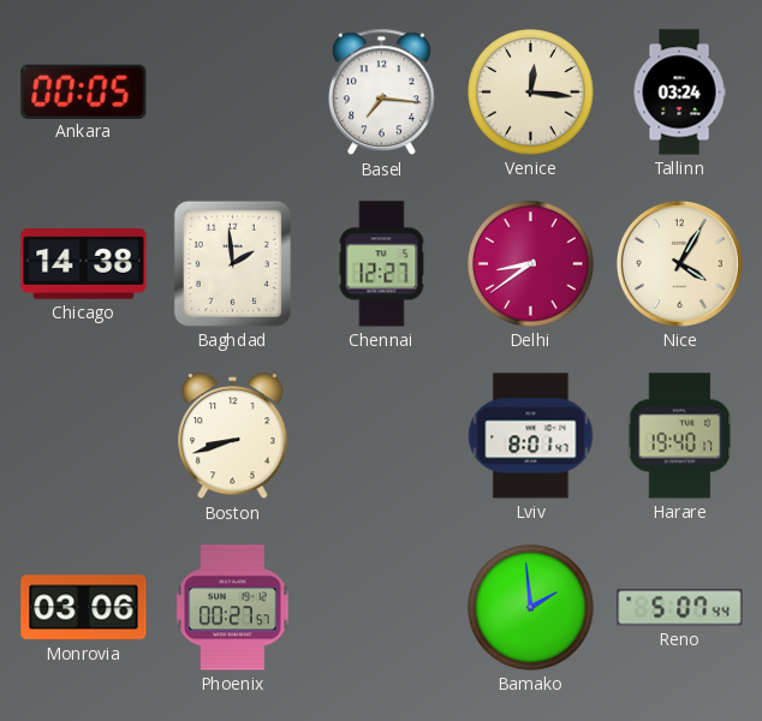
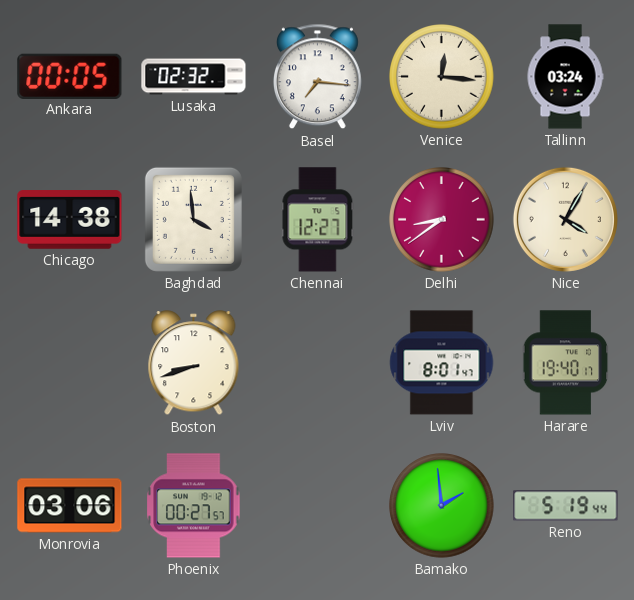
Lusaka: none -> 02:32 (194, 77)
Baghdad: 1:59 -> 3:59 (193, 219)
Reno: 5:07 -> 5:19 (566, 506)
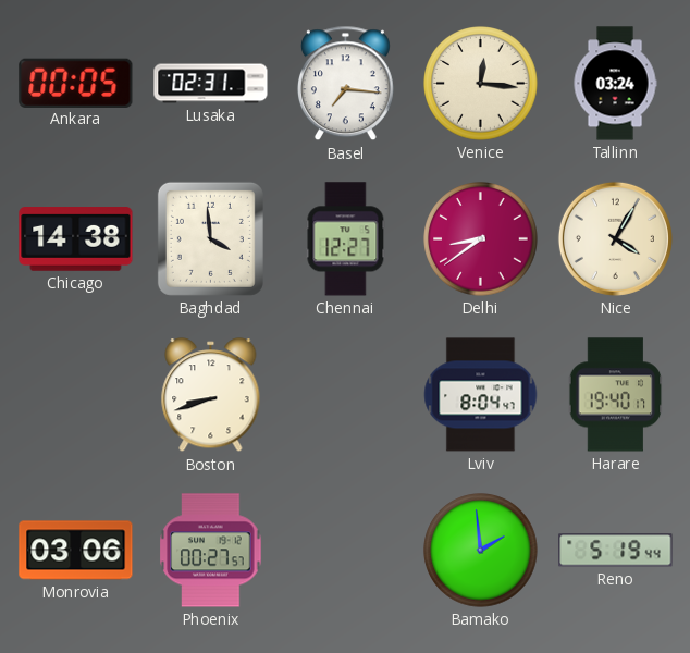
Lusaka: 02:32 -> 02:31 (211, 84)
Lviv: 8:01 -> 8:04 (481, 395)
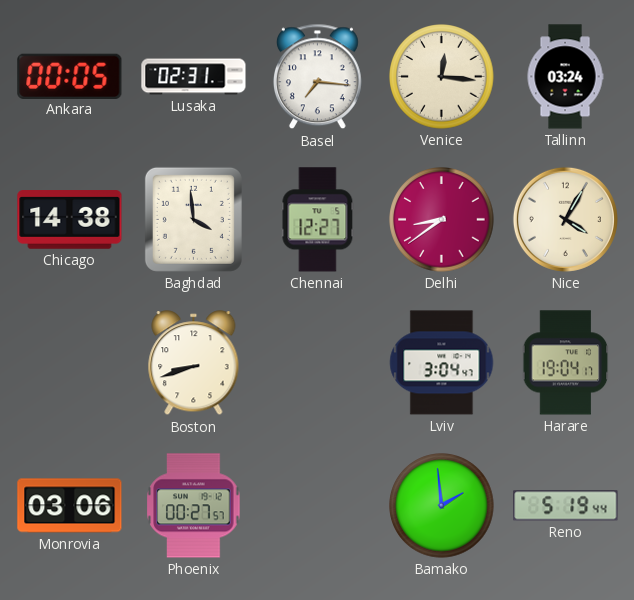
Lviv: 8:04 -> 3:04 (442, 363)
Harare: 19:40 -> 19:04 (566, 363)
